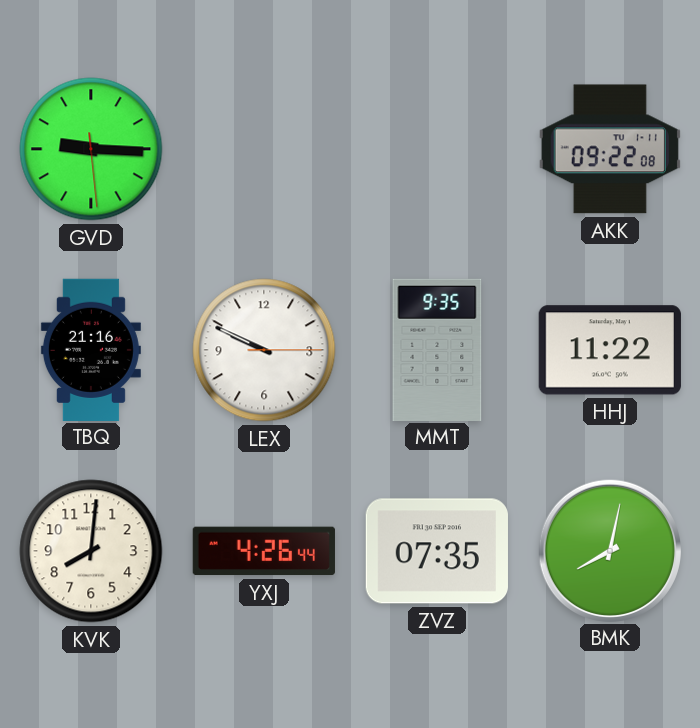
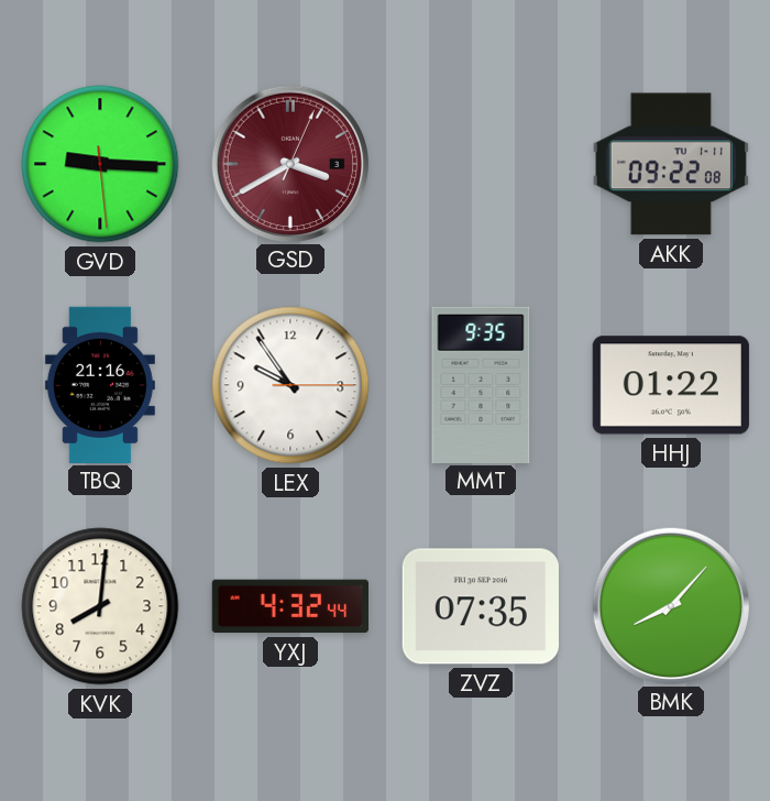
GSD: none -> 3:40 (289, 163)
LEX: 9:49 -> 9:54 (290, 385)
HHJ: 11:22 -> 01:22 (671, 385)
YXJ: 4:26 -> 4:32 (290, 606)
BMK: 8:02 -> 8:07 (670, 605)
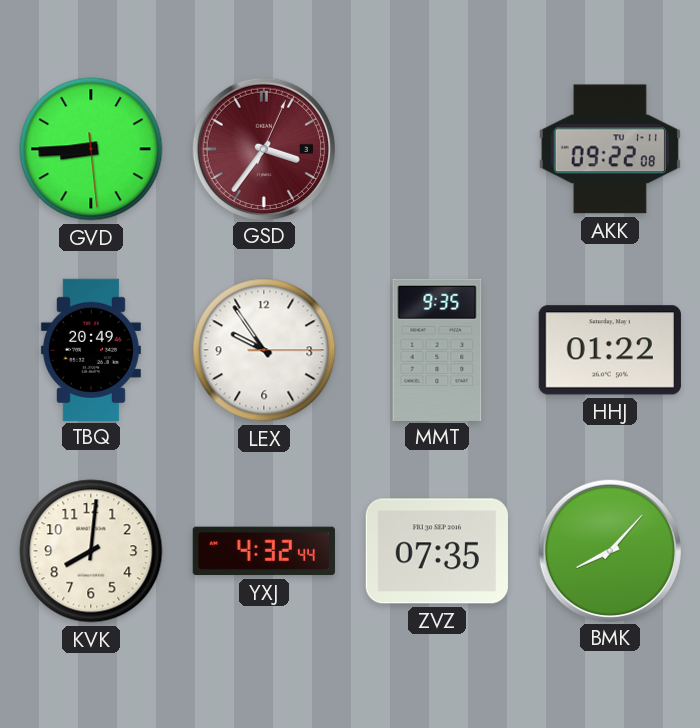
GVD: 9:15 -> 8:44 (91, 149)
GSD: 3:40 -> 3:36 (263, 148)
TBQ: 21:16 -> 20:49 (91, 349)
